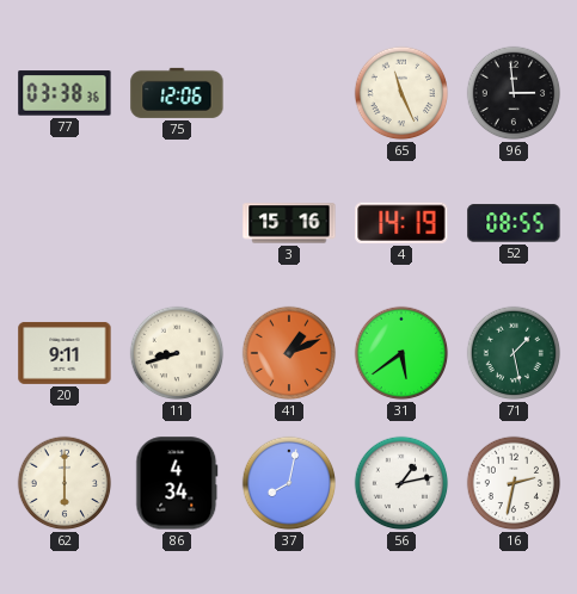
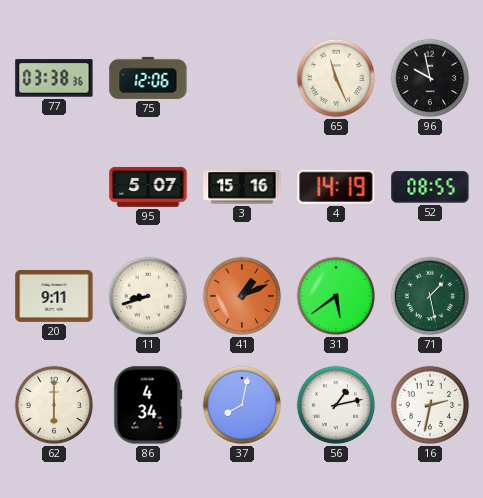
96: 2:59 -> 9:58 (430, 78)
95: none -> 5:07 (148, 187)
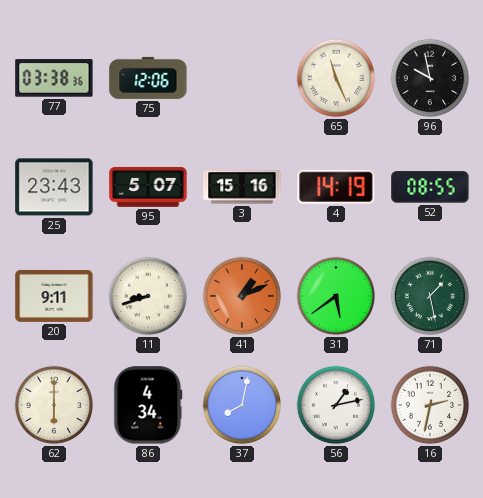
25: none -> 23:43 (54, 187)
